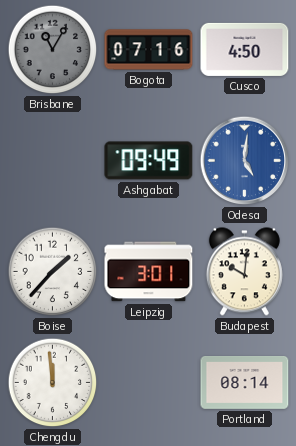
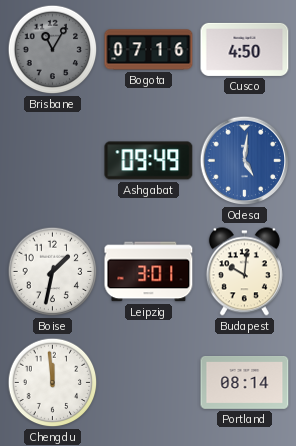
Boise: 1:37 -> 1:32 (53, 272)
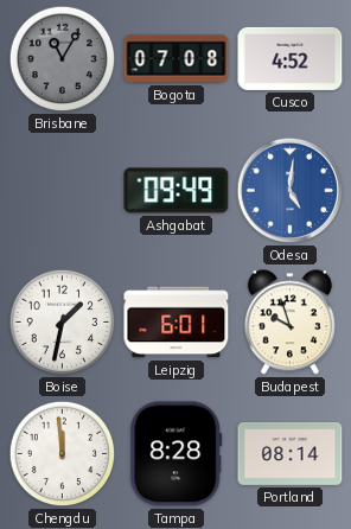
Bogota: 07:16 -> 07:08 (177, 59)
Cusco: 4:50 -> 4:52 (291, 58)
Leipzig: 3:01 -> 6:01 (177, 323)
Budapest: 10:01 -> 9:57 (289, 323)
Tampa: none -> 8:28 (177, 454)
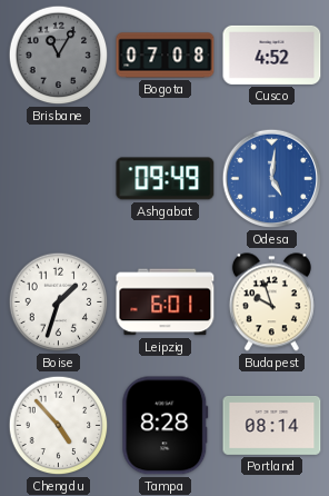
Boise: 1:32 -> 1:33 (59, 302)
Chengdu: 11:59 -> 4:53 (59, 426)
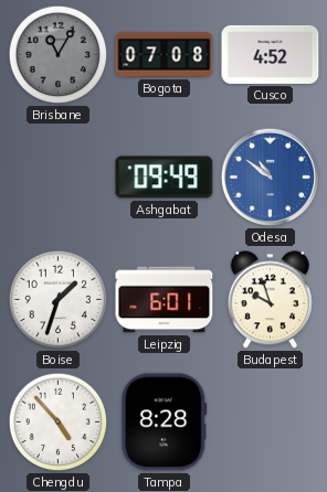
Odesa: 5:01 -> 10:51 (271, 178)
Portland: 08:14 -> none (272, 426)
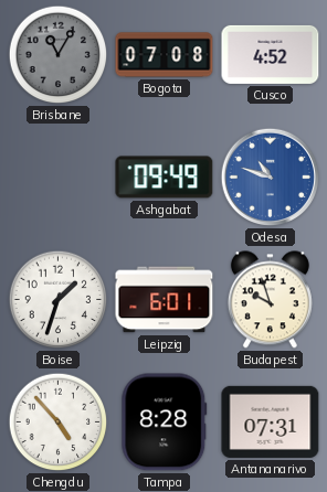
Odesa: 10:51 -> 10:48 (271, 178)
Antananarivo: none -> 07:31 (271, 421)
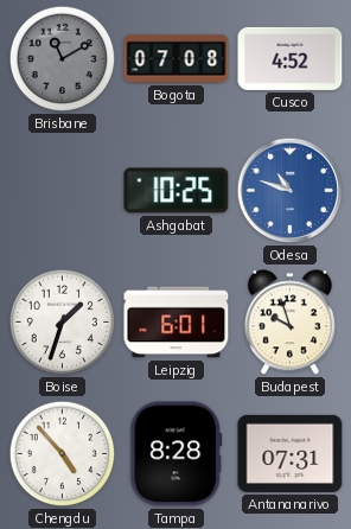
Brisbane: 11:05 -> 11:10 (63, 59)
Ashgabat: 09:49 -> 10:25 (177, 191)
